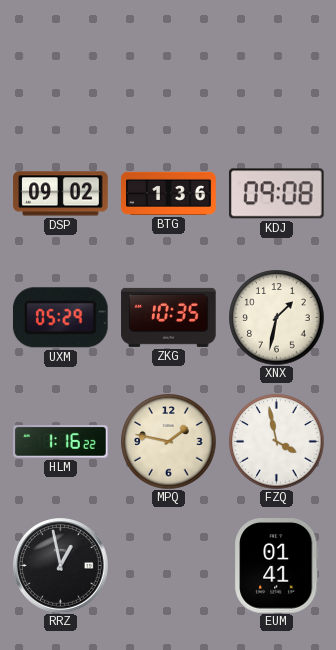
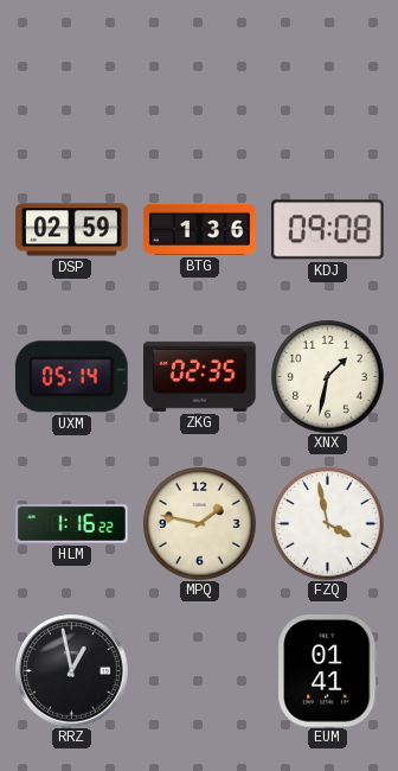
DSP: 09:02 -> 02:59 (72, 230)
UXM: 05:29 -> 05:14 (71, 377)
ZKG: 10:35 -> 02:35 (200, 376)
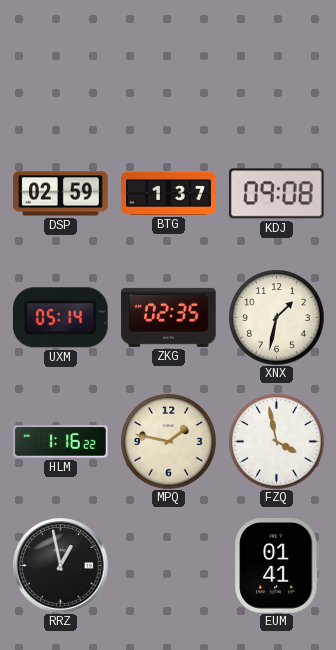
BTG: 1:36 -> 1:37 (169, 193)
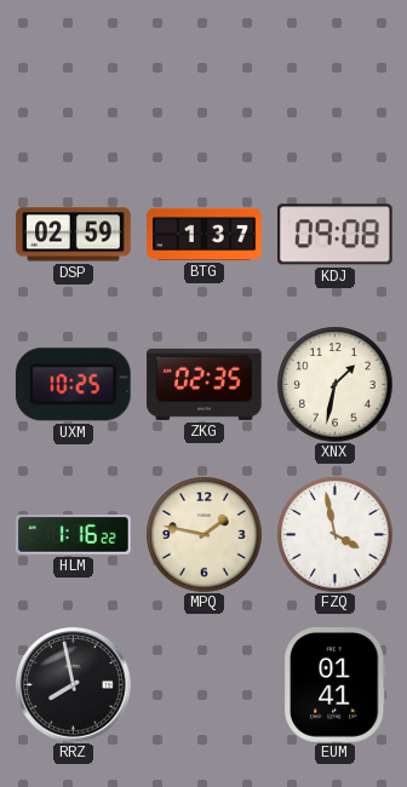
UXM: 05:14 -> 10:25 (73, 385)
RRZ: 12:58 -> 7:58 (74, 685)
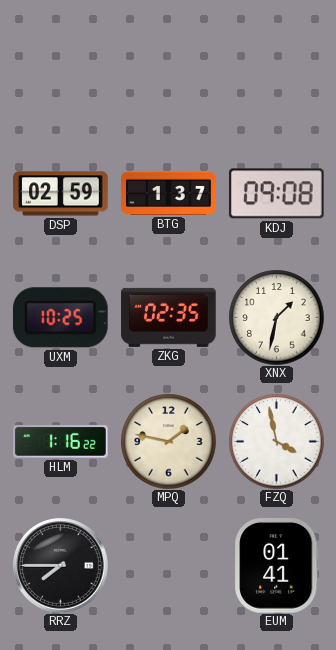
RRZ: 7:58 -> 7:45 (61, 566)
